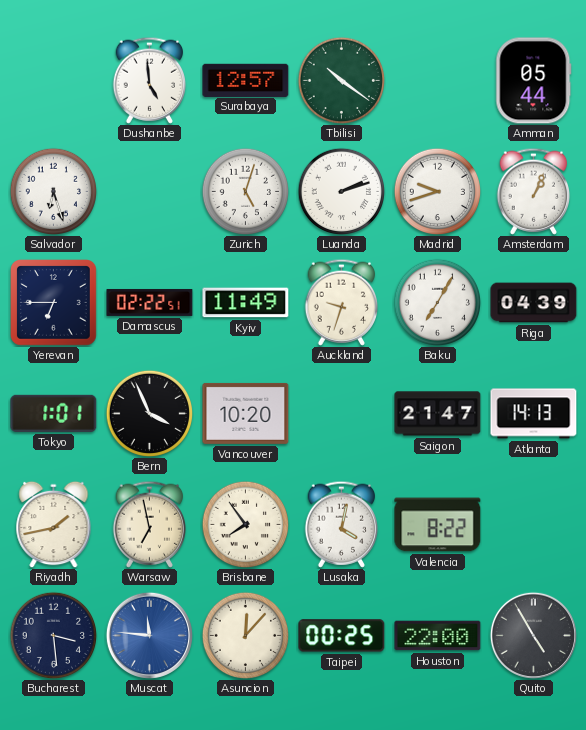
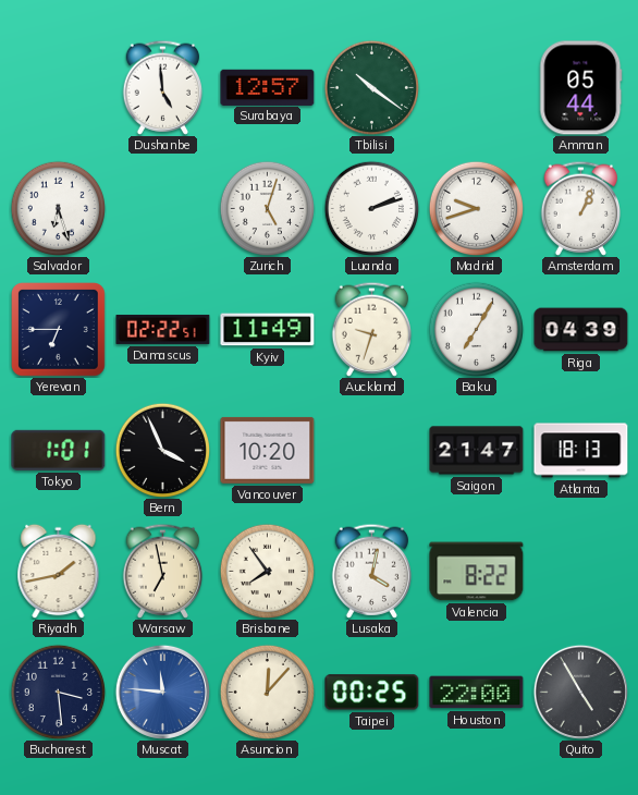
Atlanta: 14:13 -> 18:13 (581, 451)
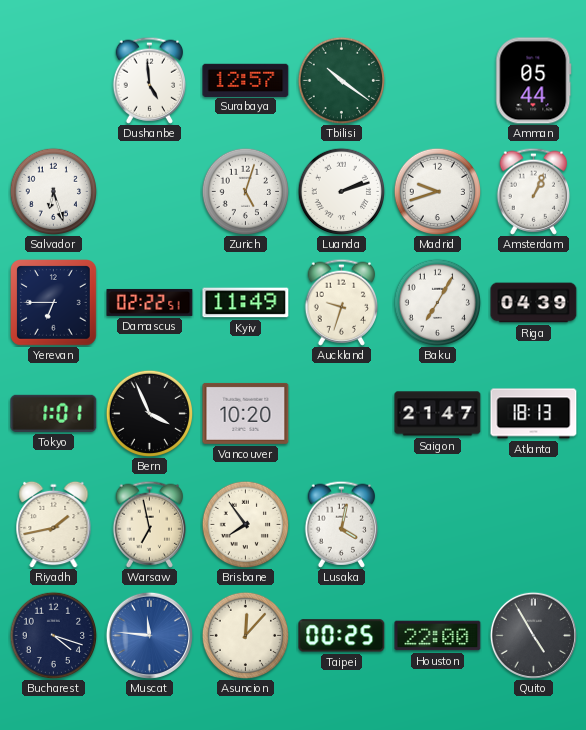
Valencia: 8:22 -> none (477, 572)
Bucharest: 3:29 -> 4:18 (53, 635)
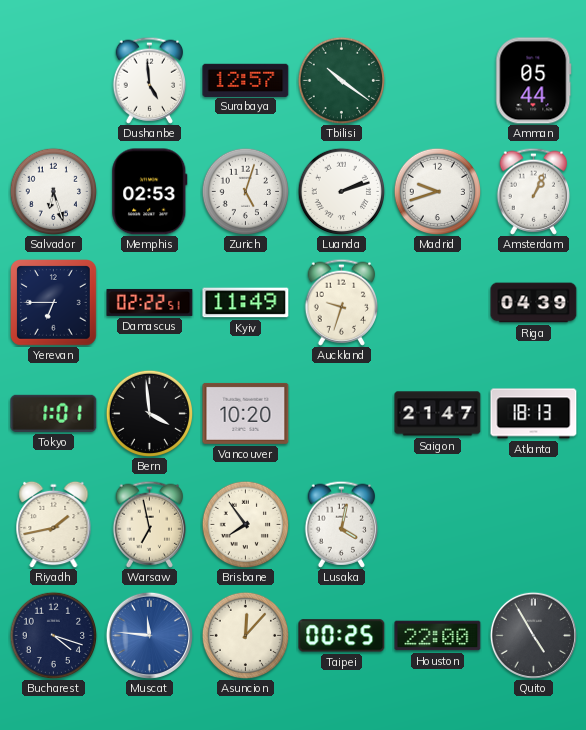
Memphis: none -> 02:53 (150, 192)
Baku: 7:05 -> none (437, 302)
Bern: 3:56 -> 3:59 (149, 413)
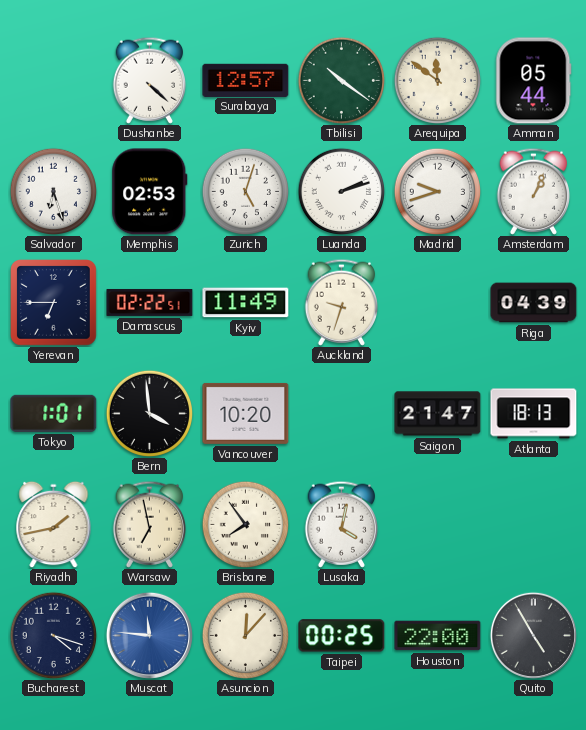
Dushanbe: 4:59 -> 4:22 (150, 80)
Arequipa: none -> 11:51 (437, 80)
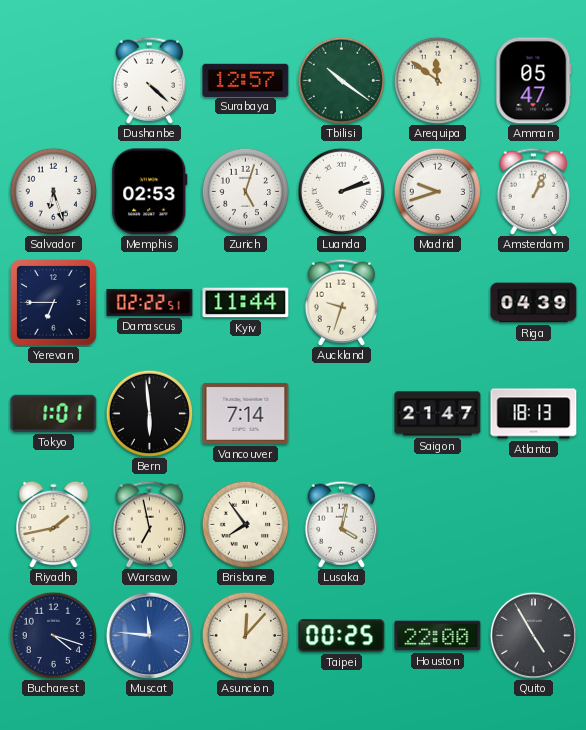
Amman: 05:44 -> 05:47 (534, 81)
Kyiv: 11:49 -> 11:44 (246, 303)
Bern: 3:59 -> 5:59 (149, 413)
Vancouver: 10:20 -> 7:14 (246, 413)
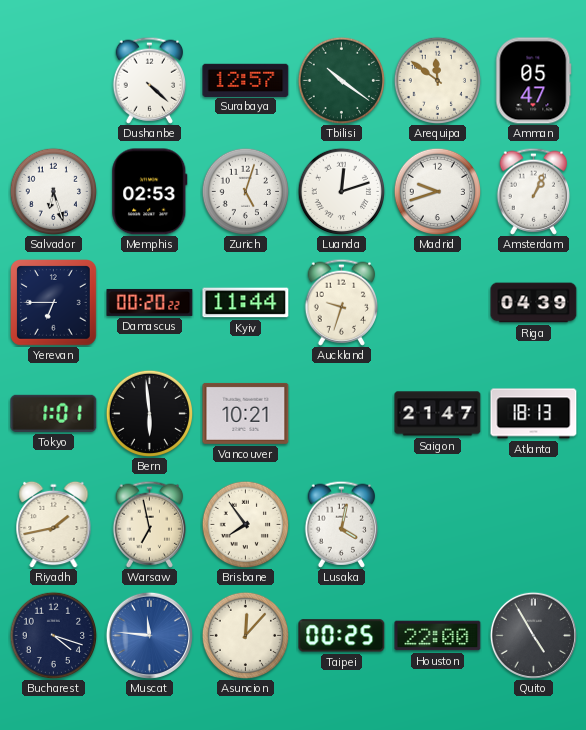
Luanda: 2:12 -> 12:12 (341, 191)
Damascus: 02:22 -> 00:20 (150, 302)
Vancouver: 7:14 -> 10:21 (246, 413)
